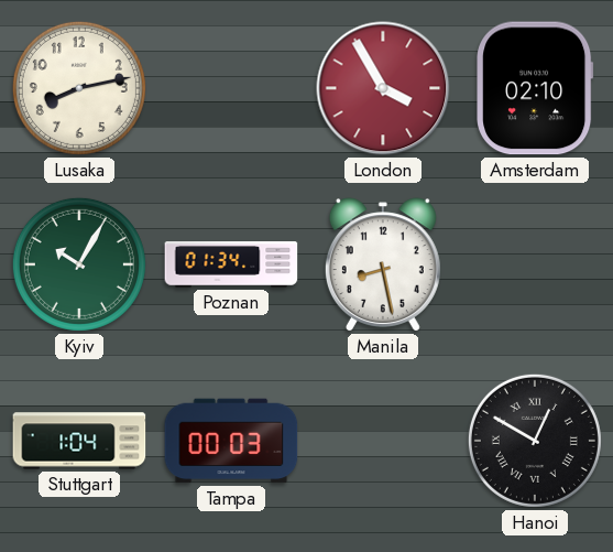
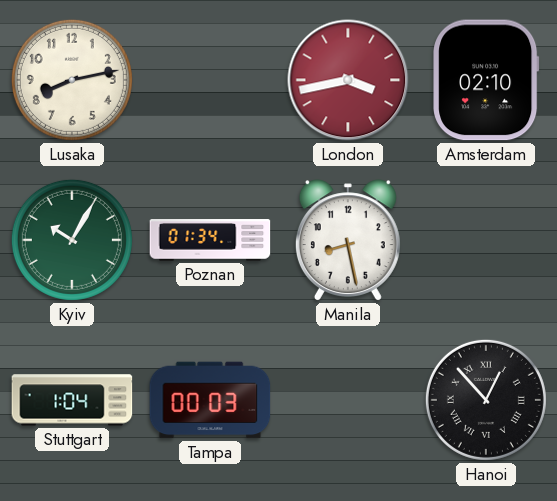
London: 3:55 -> 3:43 (348, 80)
Hanoi: 12:50 -> 12:53 (486, 400)
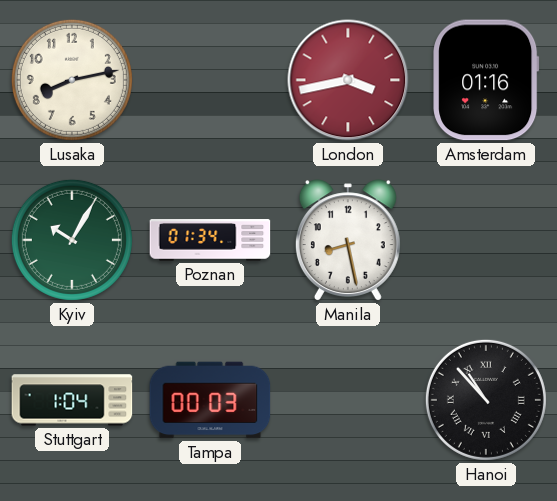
Amsterdam: 02:10 -> 01:16 (486, 80)
Hanoi: 12:53 -> 10:53 (486, 400)
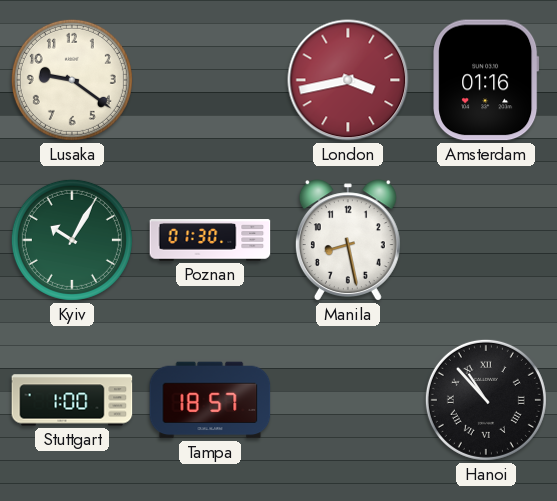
Lusaka: 8:13 -> 9:21 (72, 80)
Poznan: 01:34 -> 01:30 (210, 240)
Stuttgart: 1:04 -> 1:00 (72, 400)
Tampa: 00:03 -> 18:57 (210, 400)
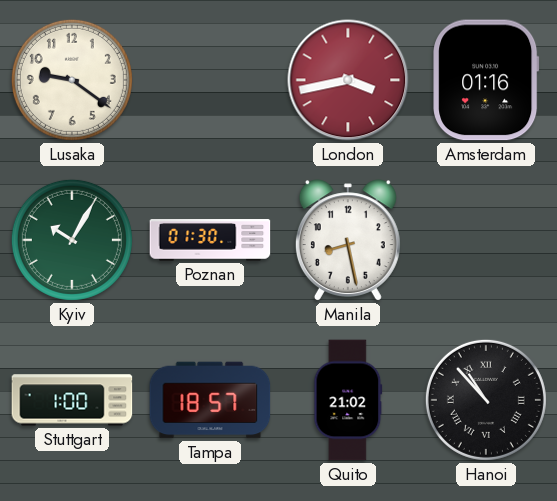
Quito: none -> 21:02 (348, 400)
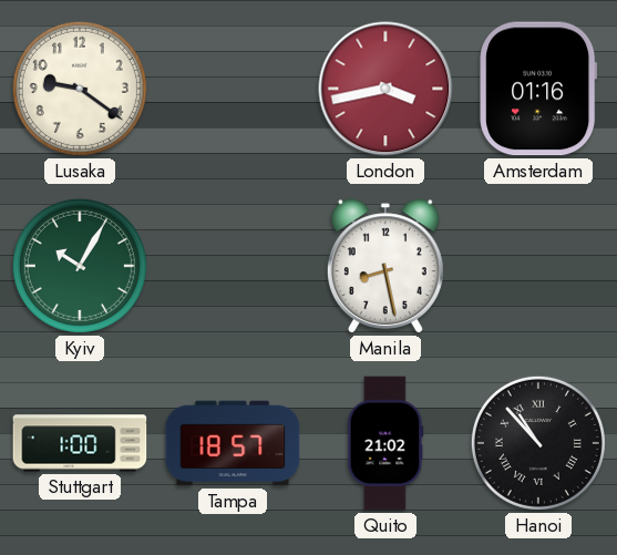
Poznan: 01:30 -> none (210, 240)
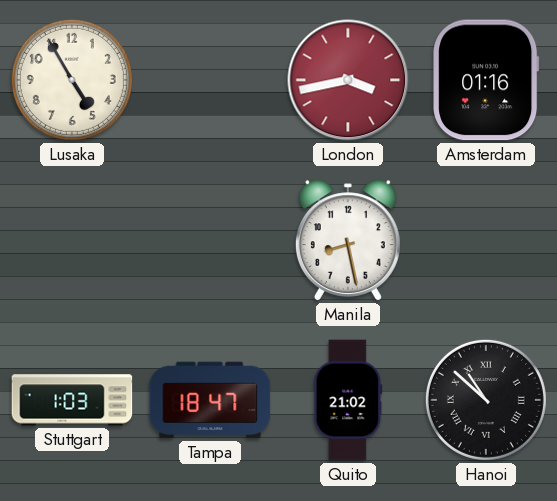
Lusaka: 9:21 -> 4:55 (72, 80)
Kyiv: 10:05 -> none (80, 266)
Stuttgart: 1:00 -> 1:03 (72, 400)
Tampa: 18:57 -> 18:47 (210, 400)
Hanoi: 10:53 -> 10:52 (486, 400)
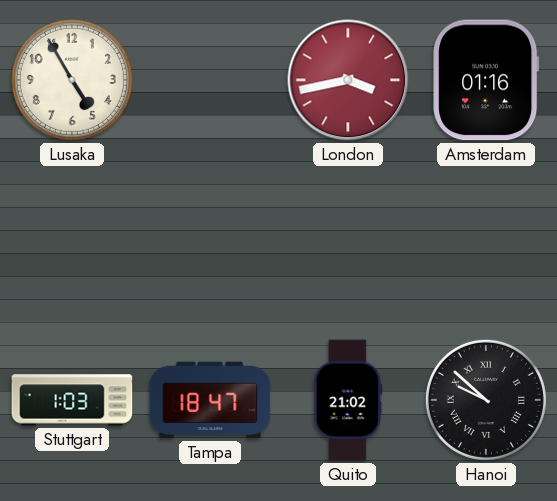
Manila: 8:28 -> none (348, 240)
Hanoi: 10:52 -> 9:52 (486, 400)
